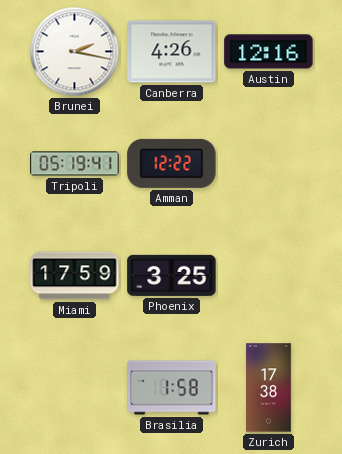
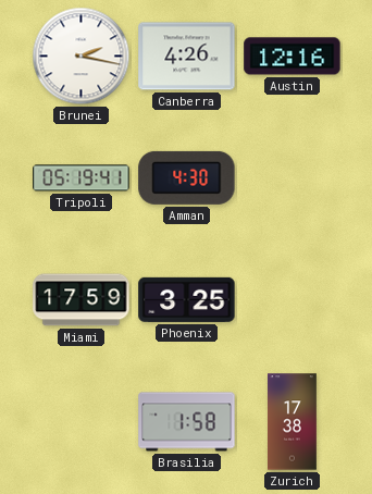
Amman: 12:22 -> 4:30 (187, 177)
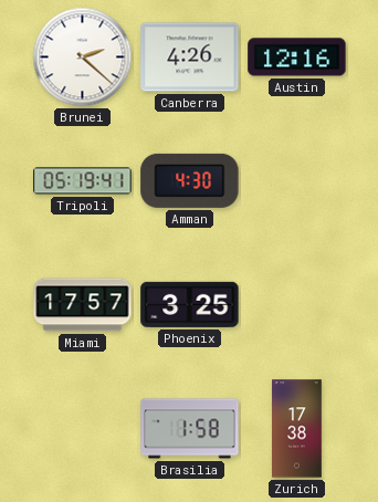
Brunei: 2:17 -> 2:22 (83, 57)
Miami: 17:59 -> 17:57 (83, 305)
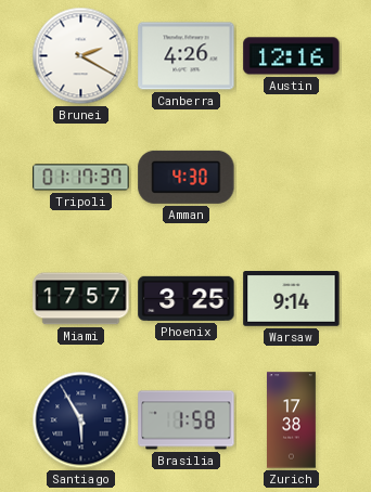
Brunei: 2:22 -> 2:20 (81, 56)
Tripoli: 05:19 -> 01:17 (81, 178)
Warsaw: none -> 9:14 (292, 299)
Santiago: none -> 5:55 (81, 420)
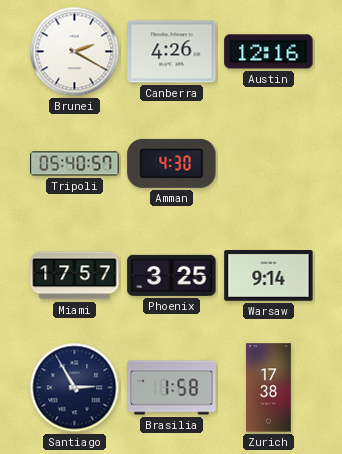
Tripoli: 01:17 -> 05:40 (75, 164)
Santiago: 5:55 -> 2:55 (75, 388)
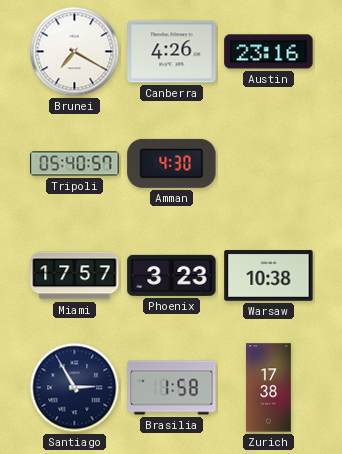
Brunei: 2:20 -> 7:20 (75, 52)
Austin: 12:16 -> 23:16 (269, 52)
Phoenix: 3:25 -> 3:23 (172, 275)
Warsaw: 9:14 -> 10:38 (269, 276)
